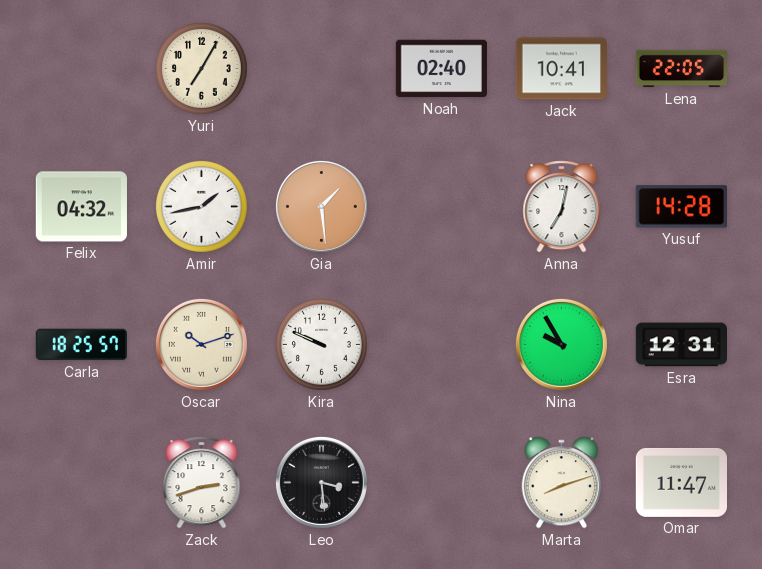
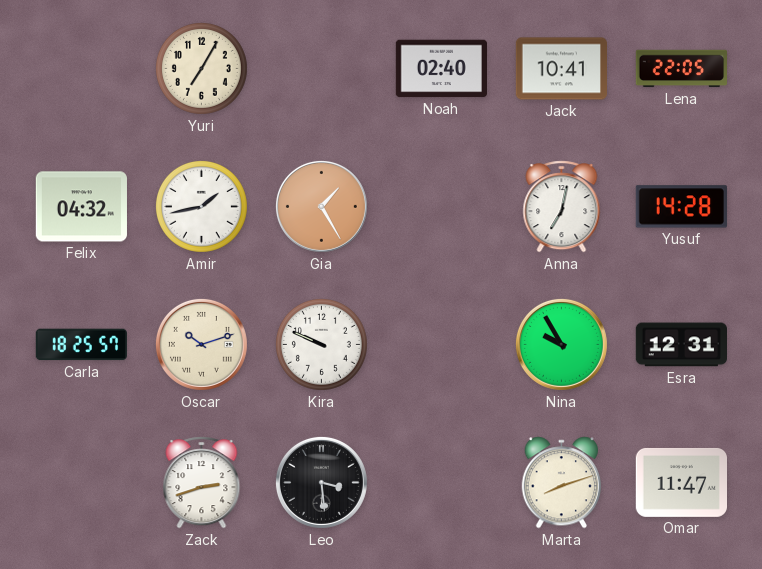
Gia: 1:29 -> 1:25 (321, 206)
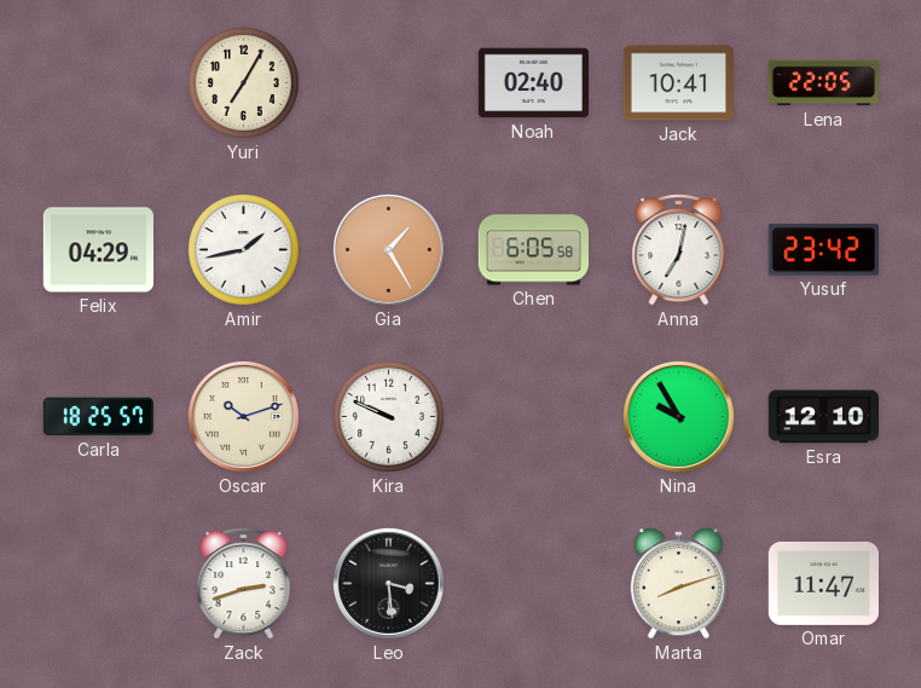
Felix: 04:32 -> 04:29 (98, 250)
Chen: none -> 6:05 (533, 250)
Yusuf: 14:28 -> 23:42 (823, 250)
Esra: 12:31 -> 12:10 (823, 417)
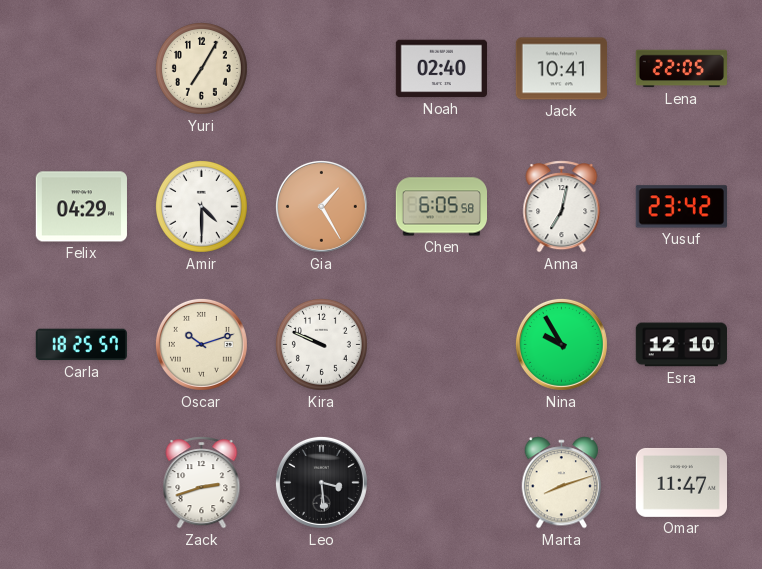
Amir: 1:43 -> 4:30 (201, 206)
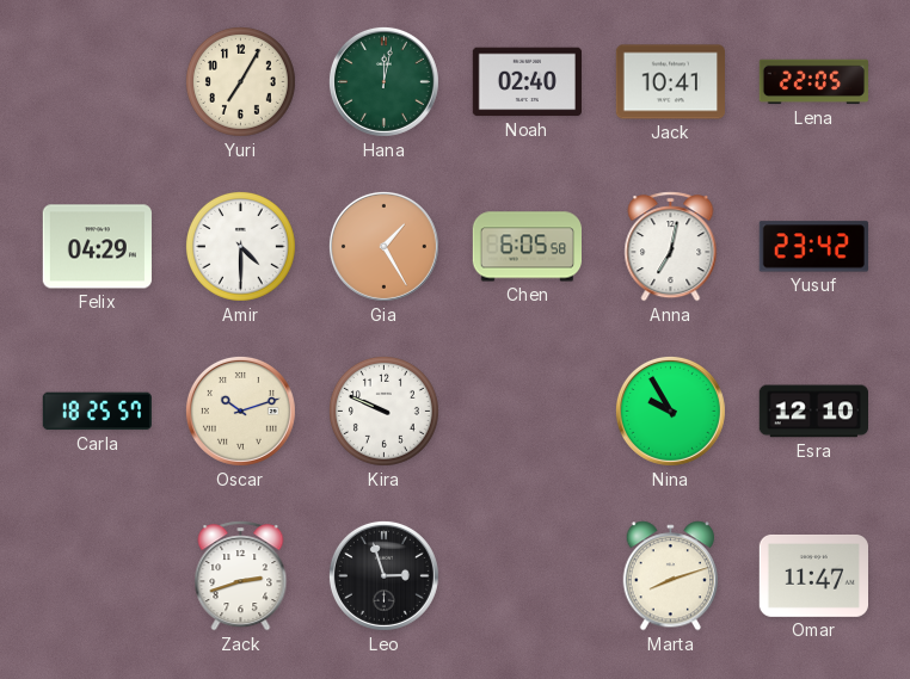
Hana: none -> 12:02 (383, 81)
Leo: 3:29 -> 2:57 (383, 575)
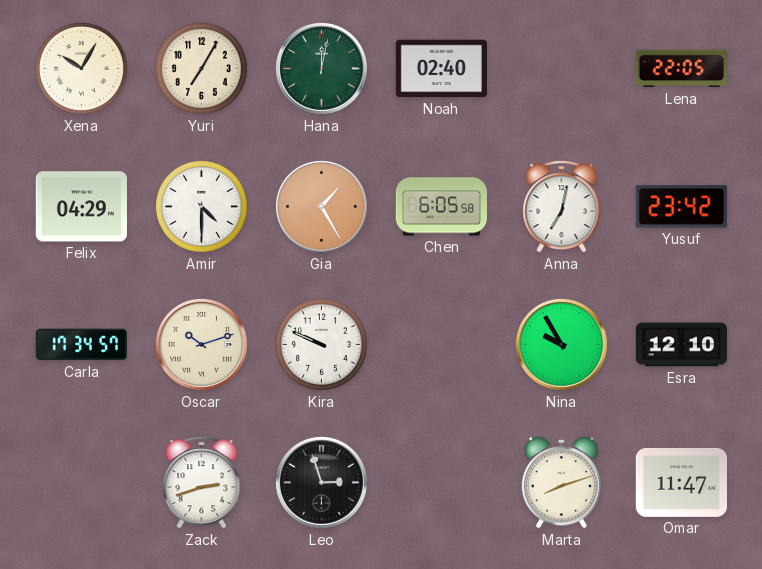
Xena: none -> 10:05 (81, 68)
Jack: 10:41 -> none (670, 82)
Carla: 18:25 -> 17:34 (81, 345)
